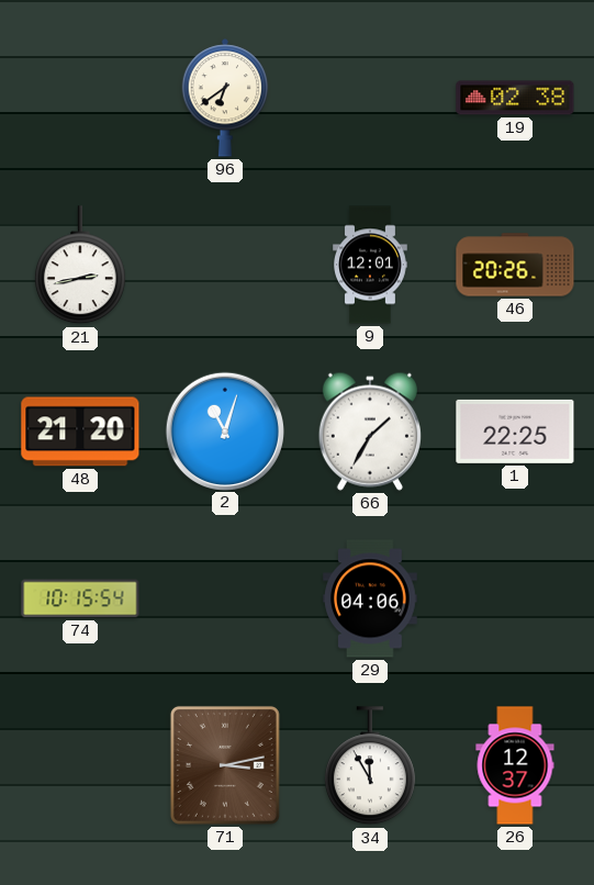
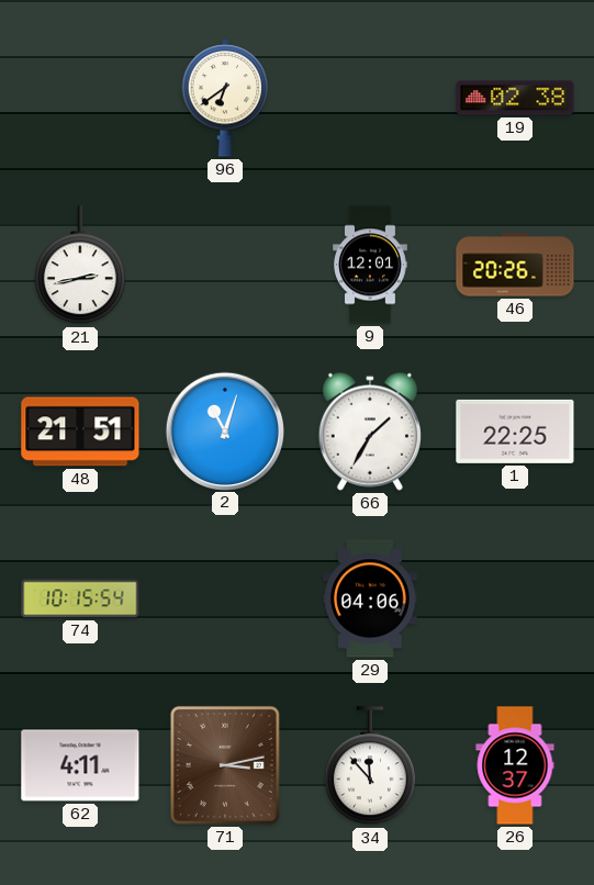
48: 21:20 -> 21:51 (80, 432)
62: none -> 4:11 (80, 765)
34: 11:55 -> 11:53 (370, 766)
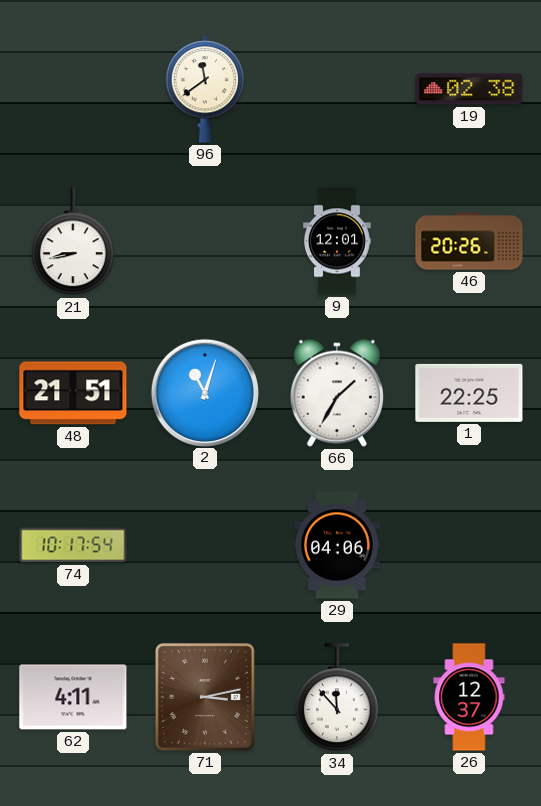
96: 6:39 -> 11:39 (205, 89)
21: 2:43 -> 8:43 (73, 242)
74: 10:15 -> 10:17 (73, 545)
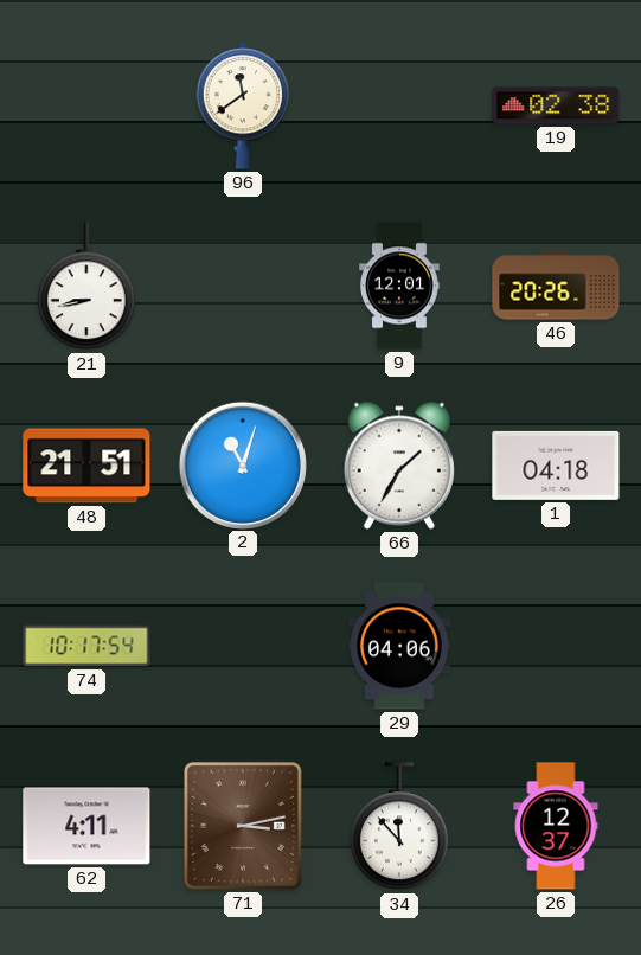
1: 22:25 -> 04:18 (556, 466)
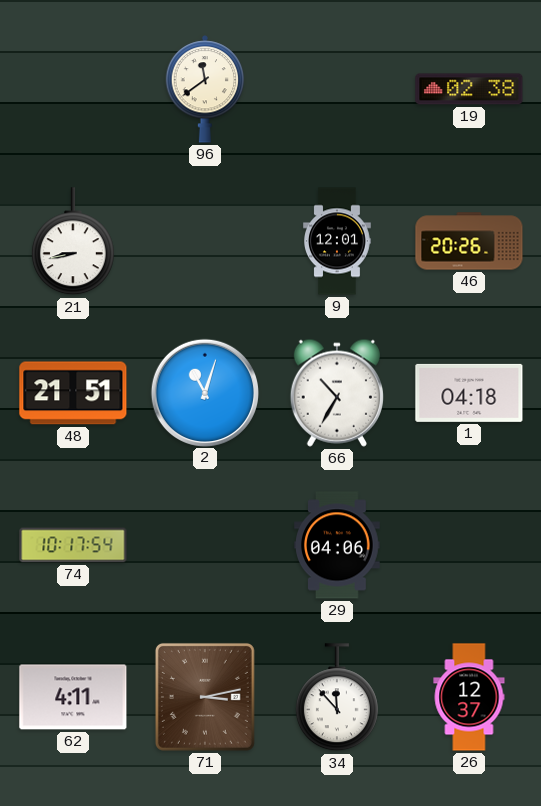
66: 1:35 -> 10:35 (337, 393)
